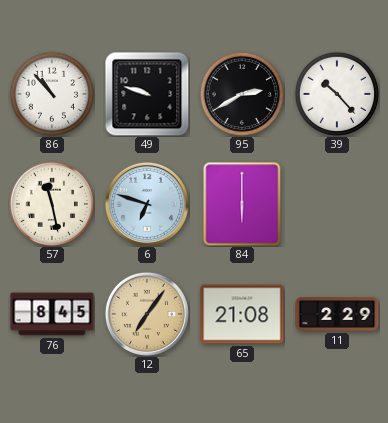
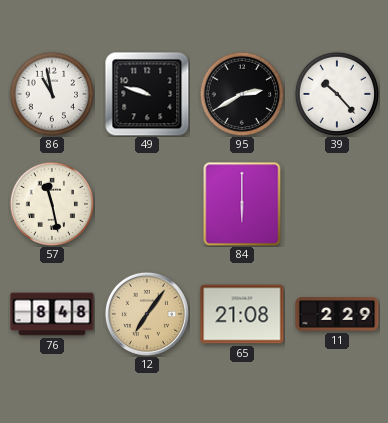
86: 10:53 -> 10:58 (51, 93)
6: 6:48 -> none (147, 204)
76: 8:45 -> 8:48 (52, 314)
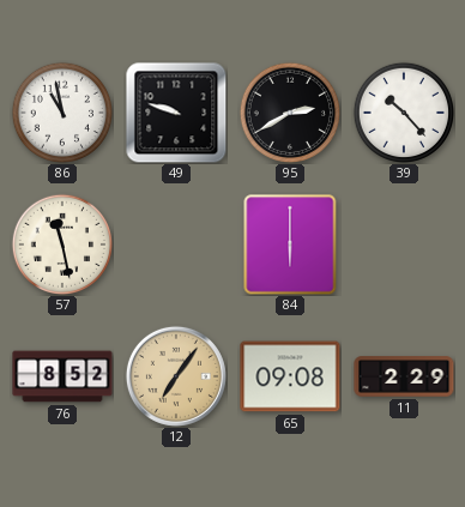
76: 8:48 -> 8:52 (62, 376)
65: 21:08 -> 09:08 (290, 376)
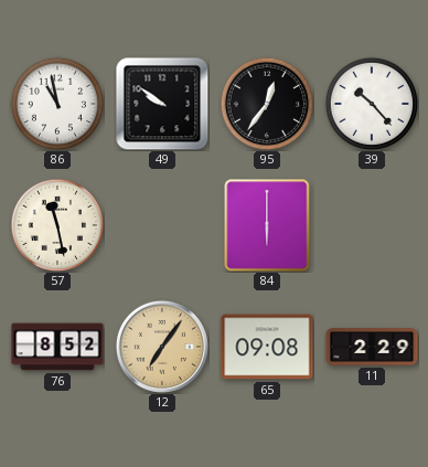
49: 9:48 -> 9:51 (162, 104)
95: 2:40 -> 12:36 (266, 103)
